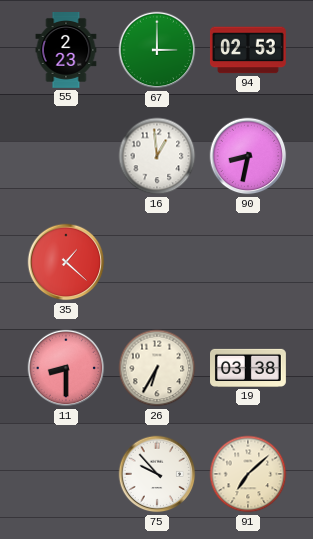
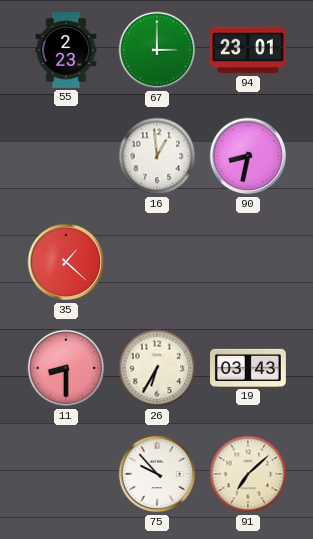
94: 02:53 -> 23:01 (248, 50)
19: 03:38 -> 03:43 (249, 368)
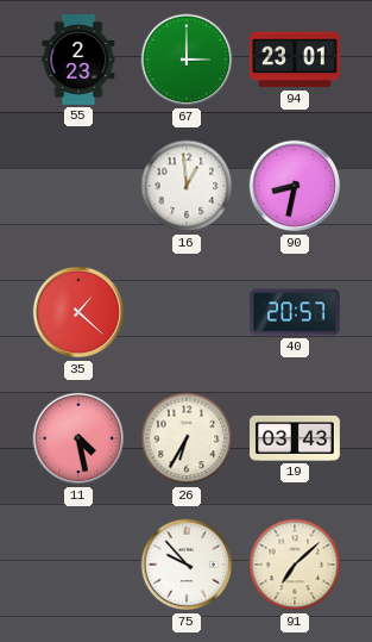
40: none -> 20:57 (295, 312)
11: 8:30 -> 4:28 (78, 438)
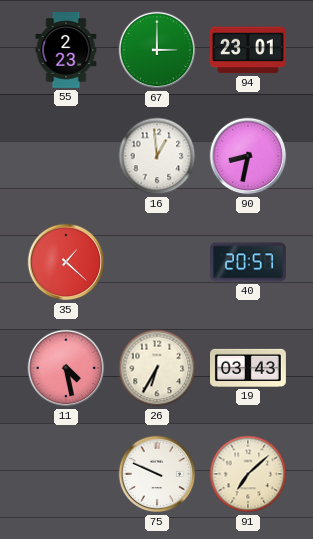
75: 9:53 -> 9:49 (157, 474)
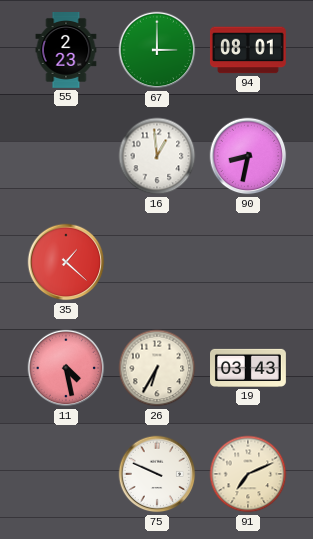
94: 23:01 -> 08:01 (248, 50)
40: 20:57 -> none (248, 262)
91: 7:08 -> 7:11 (248, 474)
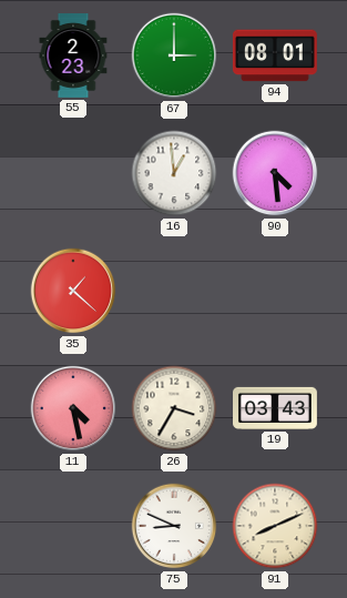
90: 8:32 -> 4:29 (275, 173)
26: 6:35 -> 3:35 (174, 408)
75: 9:49 -> 8:49 (174, 526)
91: 7:11 -> 8:11 (275, 526)
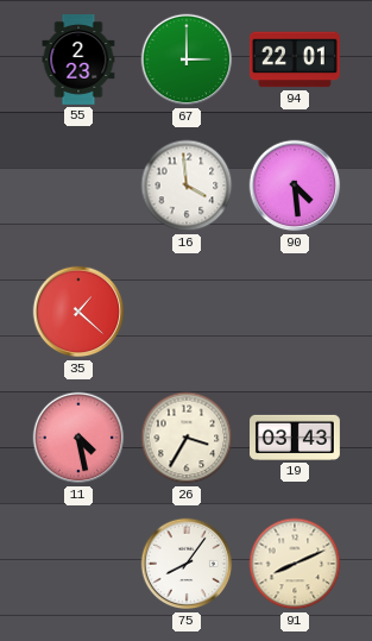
94: 08:01 -> 22:01 (295, 59)
16: 12:59 -> 3:59 (187, 186)
75: 8:49 -> 8:06 (187, 564)
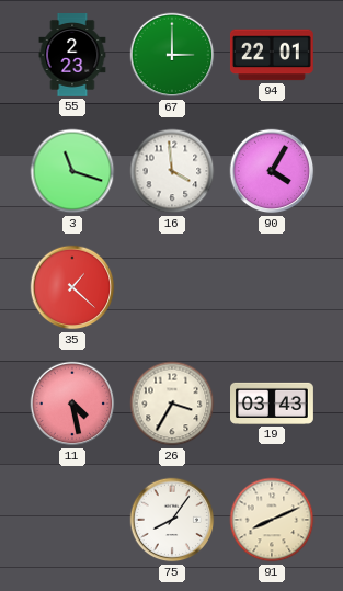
3: none -> 11:18 (72, 171)
90: 4:29 -> 4:05 (272, 171)
